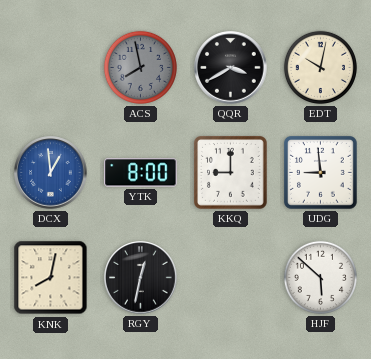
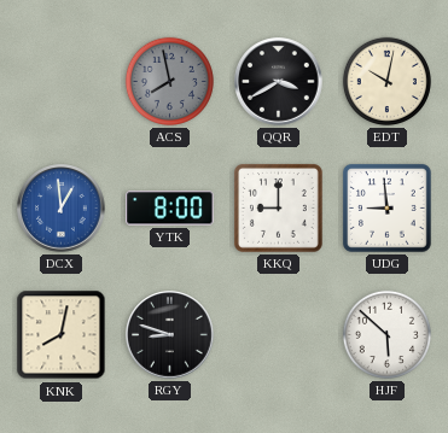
RGY: 12:32 -> 8:48 (170, 335)
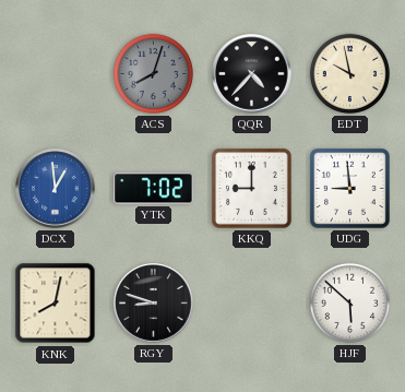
ACS: 7:58 -> 8:03 (153, 73)
QQR: 3:40 -> 4:37 (252, 74)
EDT: 10:02 -> 9:58 (349, 73)
YTK: 8:00 -> 7:02 (154, 189)
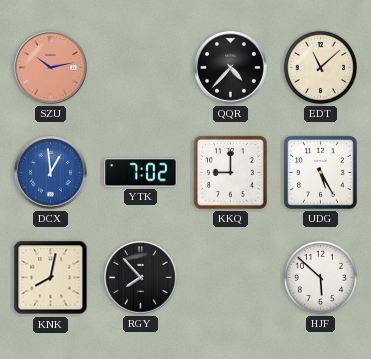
SZU: none -> 10:13 (51, 68)
ACS: 8:03 -> none (153, 73)
EDT: 9:58 -> 11:08 (320, 67)
UDG: 8:59 -> 5:25 (320, 172)
RGY: 8:48 -> 7:53 (141, 278)
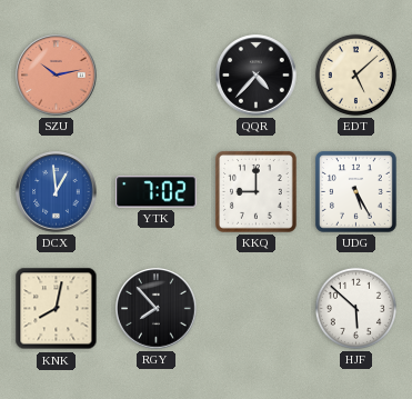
EDT: 11:08 -> 5:08 (355, 74)
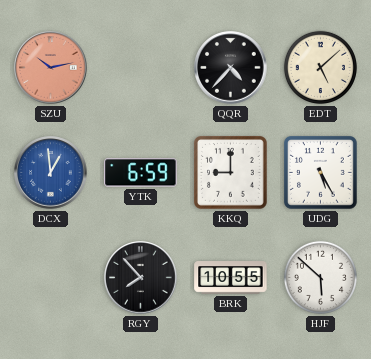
YTK: 7:02 -> 6:59 (141, 173)
KNK: 8:02 -> none (57, 309)
BRK: none -> 10:55 (231, 278)
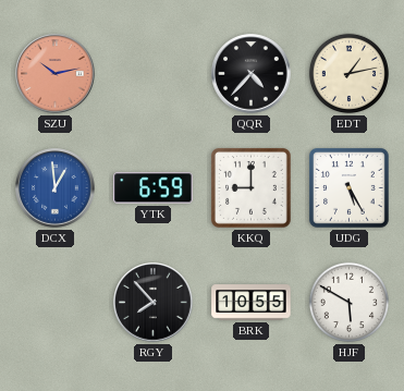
EDT: 5:08 -> 1:13 (348, 73)
HJF: 5:52 -> 5:50 (348, 302)
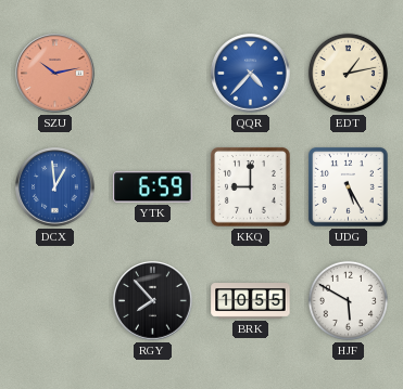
QQR dial: black -> blue (251, 74)
